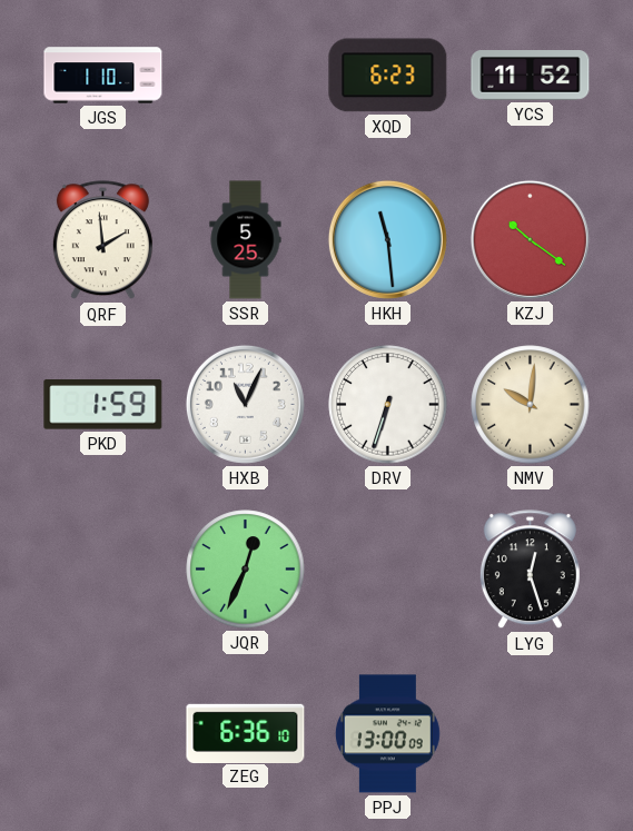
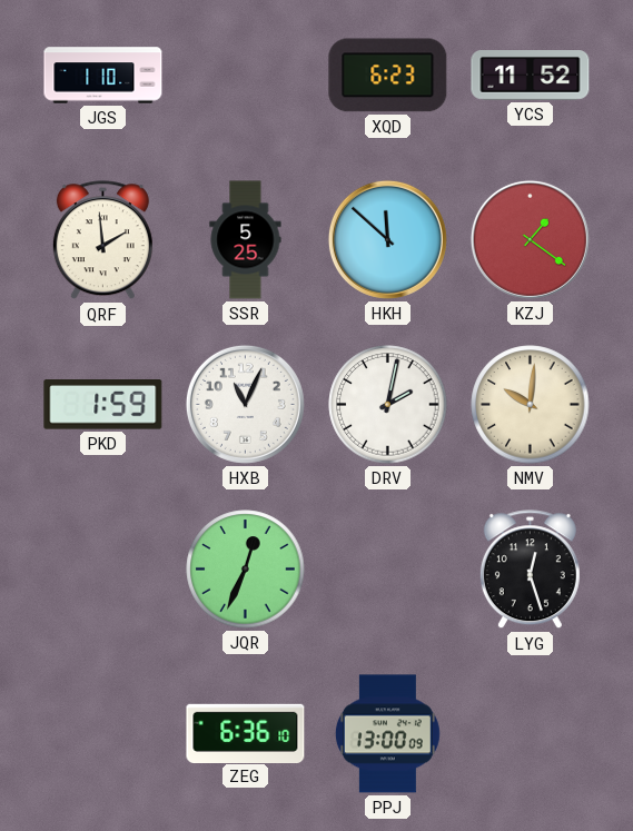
HKH: 11:29 -> 11:52 (387, 239)
KZJ: 10:21 -> 1:21 (530, 239)
DRV: 6:33 -> 2:02 (388, 405)
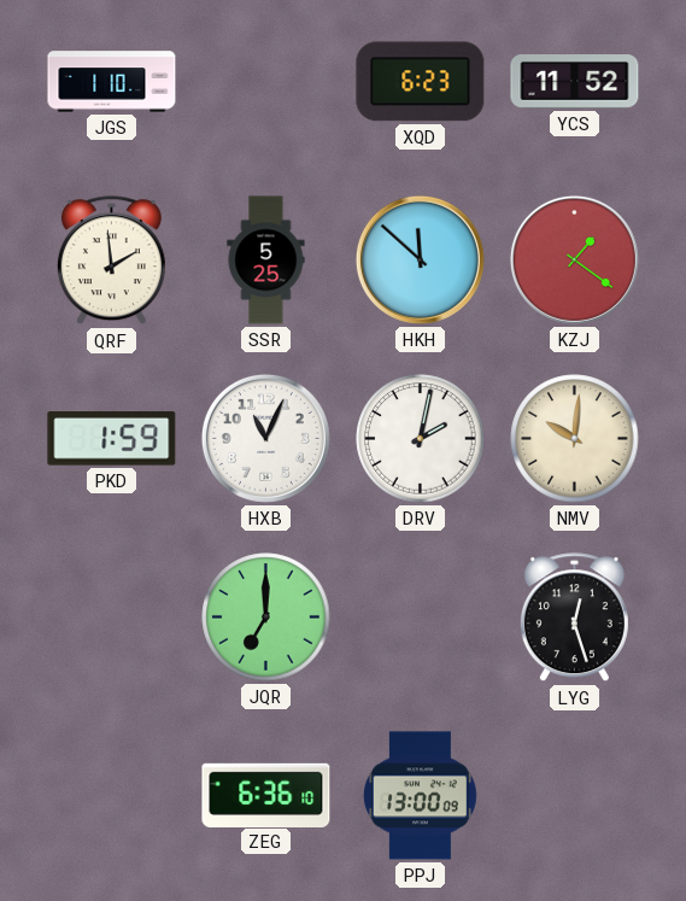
JQR: 12:34 -> 7:00 (266, 618)
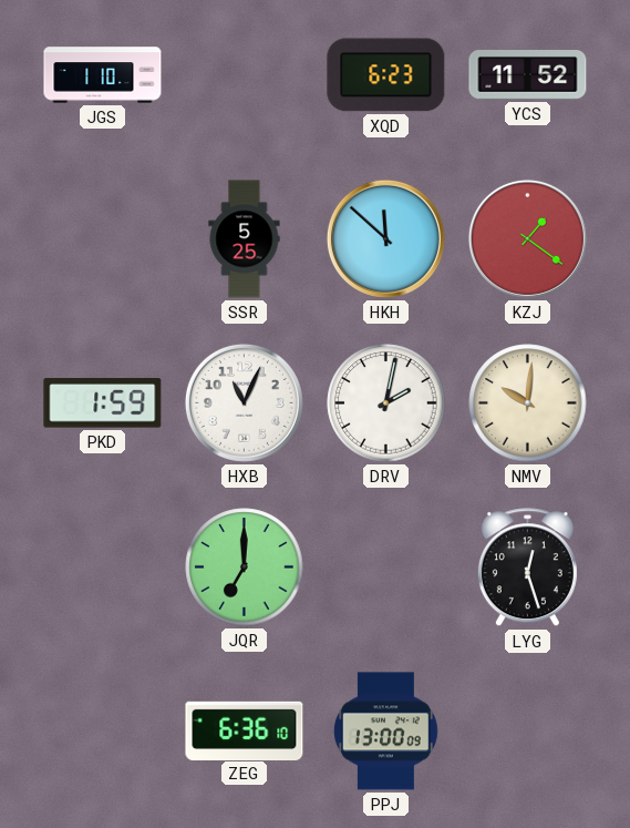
QRF: 1:59 -> none (111, 261)
